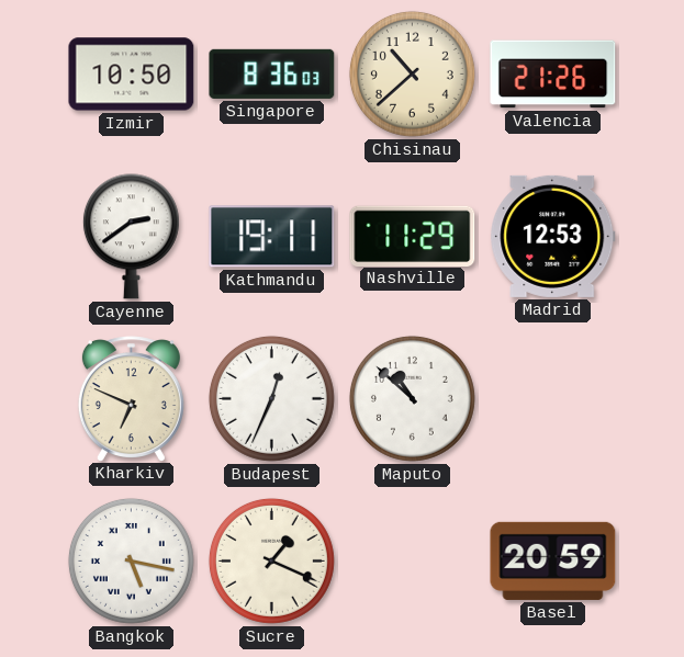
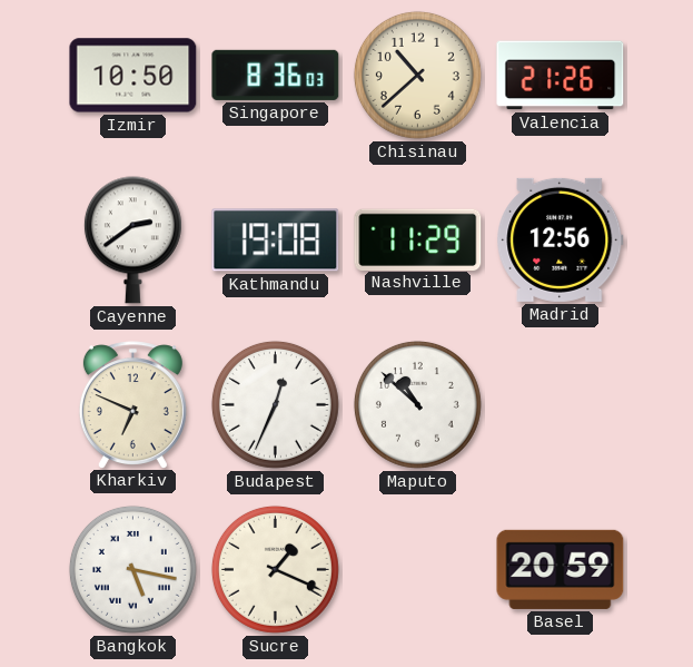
Kathmandu: 19:11 -> 19:08 (276, 241)
Madrid: 12:53 -> 12:56 (561, 239)
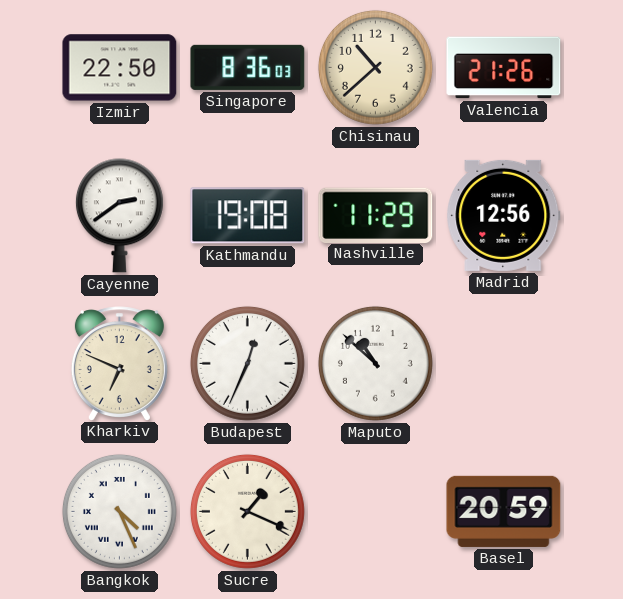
Izmir: 10:50 -> 22:50 (120, 68)
Bangkok: 5:17 -> 4:26 (119, 511)
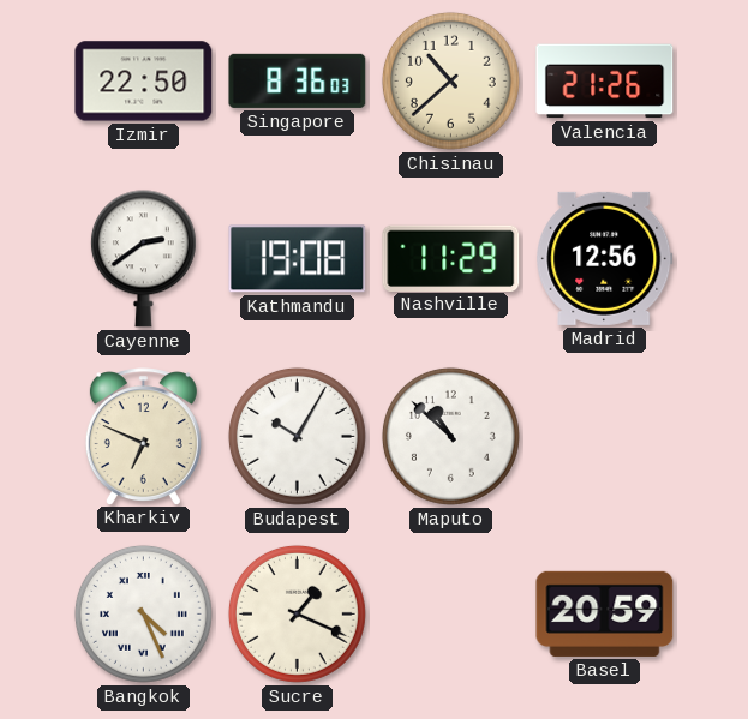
Budapest: 12:34 -> 10:05 (297, 436)
